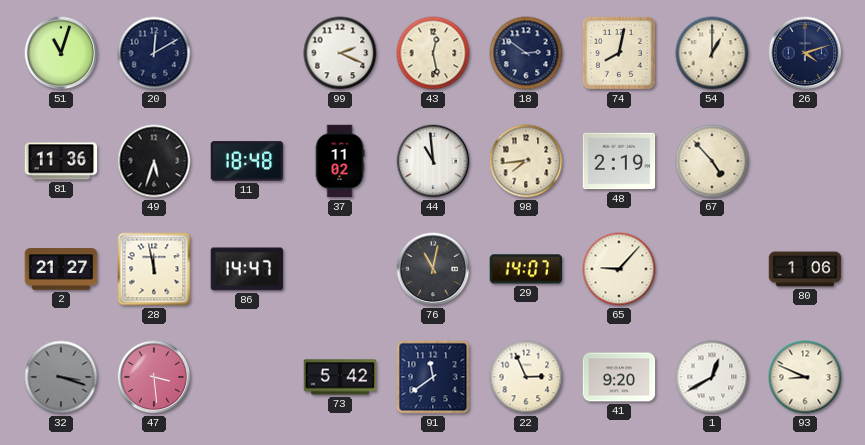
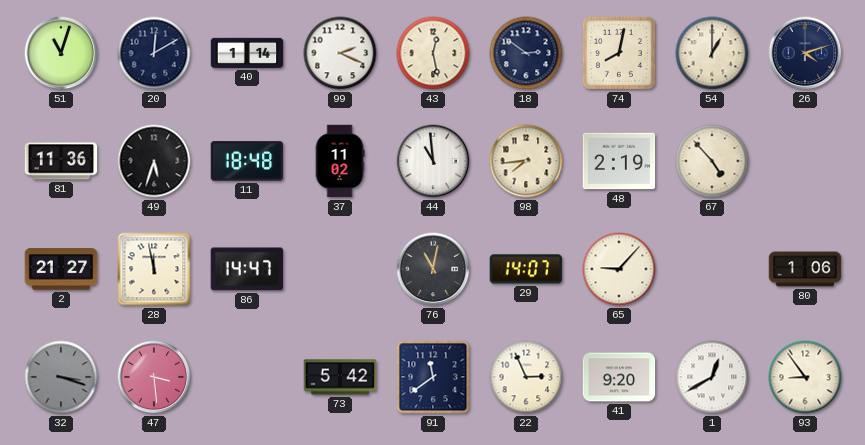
40: none -> 1:14 (247, 53)
93: 8:49 -> 8:54 (805, 377)
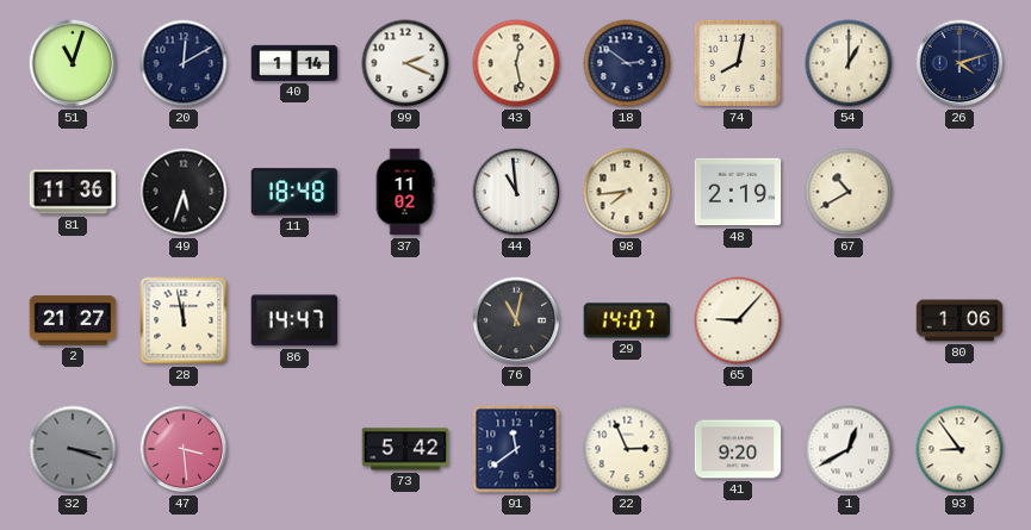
67: 4:53 -> 10:40 (849, 192)
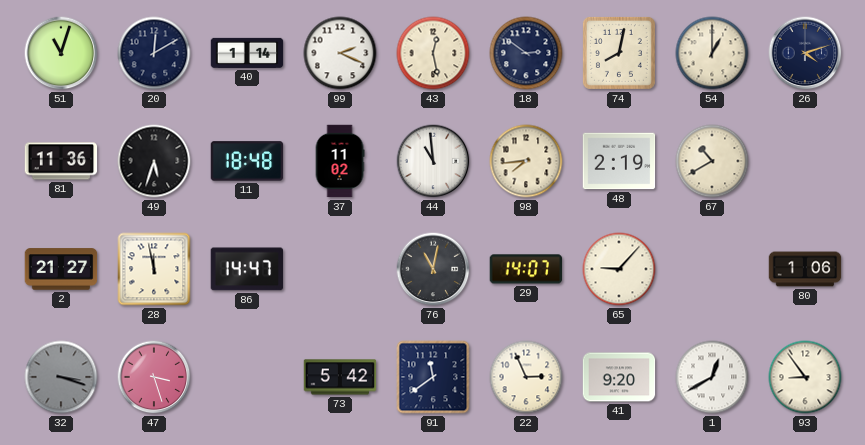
47: 3:29 -> 3:27 (154, 377)
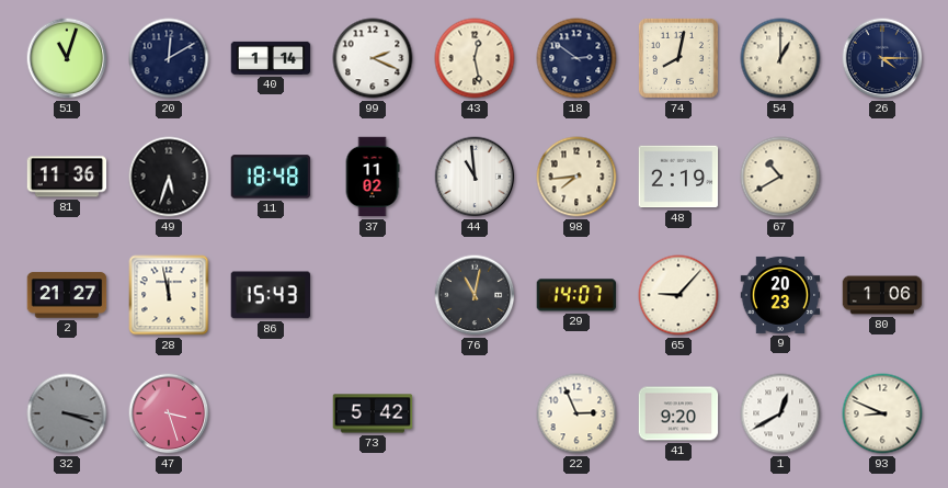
26: 4:12 -> 4:15 (882, 58)
86: 14:47 -> 15:43 (271, 295)
9: none -> 20:23 (780, 295)
91: 11:39 -> none (433, 377)
93: 8:54 -> 8:49 (882, 413)
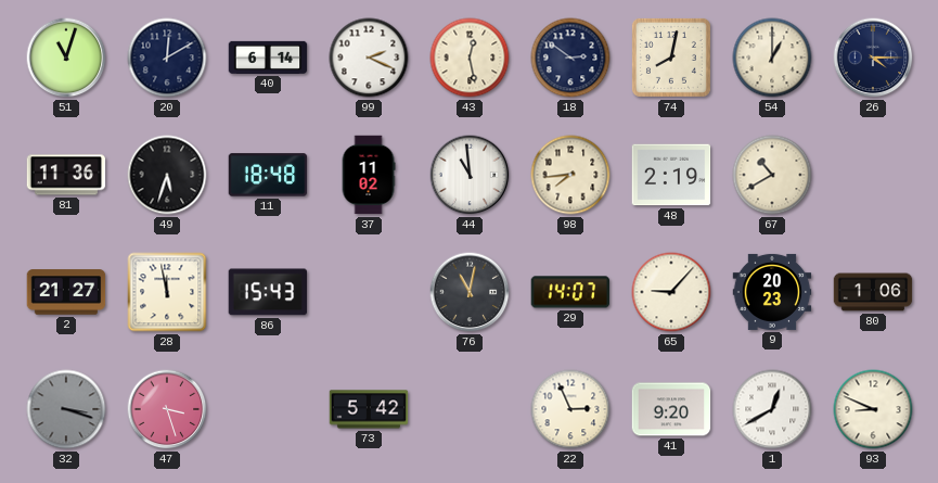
40: 1:14 -> 6:14 (268, 58)
